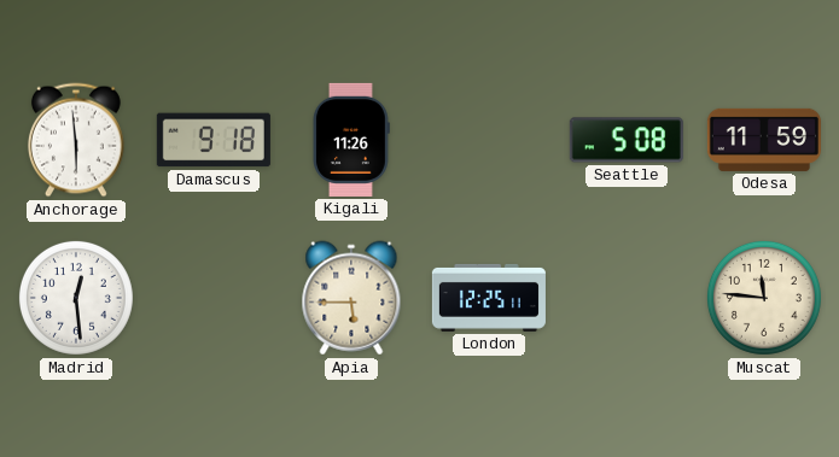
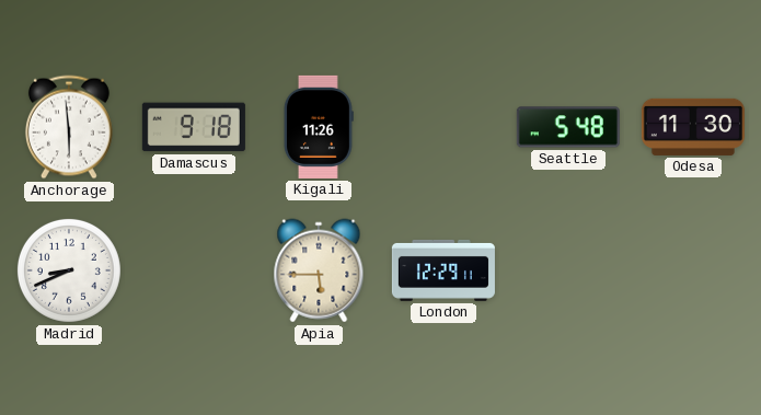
Seattle: 5:08 -> 5:48 (568, 127)
Odesa: 11:59 -> 11:30 (693, 127)
Madrid: 12:29 -> 8:41 (69, 270)
London: 12:25 -> 12:29 (443, 270)
Muscat: 11:46 -> none (764, 298)
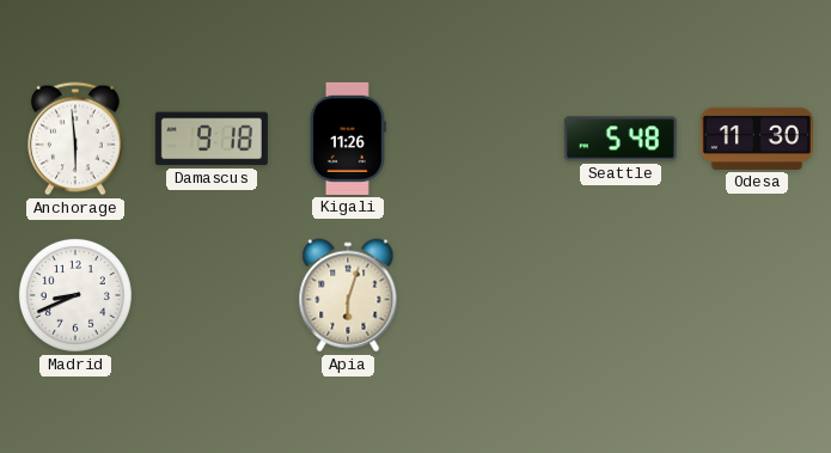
Apia: 5:45 -> 6:03 (348, 295)
London: 12:29 -> none (443, 270)
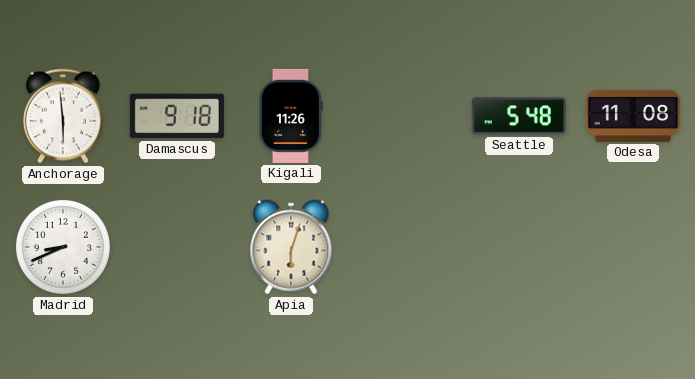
Odesa: 11:30 -> 11:08 (633, 116)
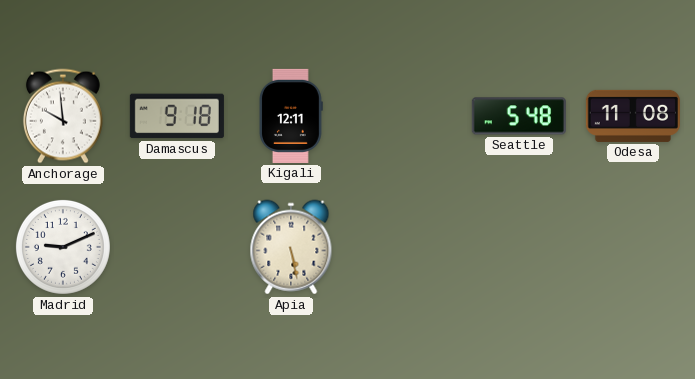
Anchorage: 5:59 -> 9:59 (63, 116)
Kigali: 11:26 -> 12:11 (291, 116)
Madrid: 8:41 -> 9:11 (63, 247)
Apia: 6:03 -> 5:28 (291, 247)
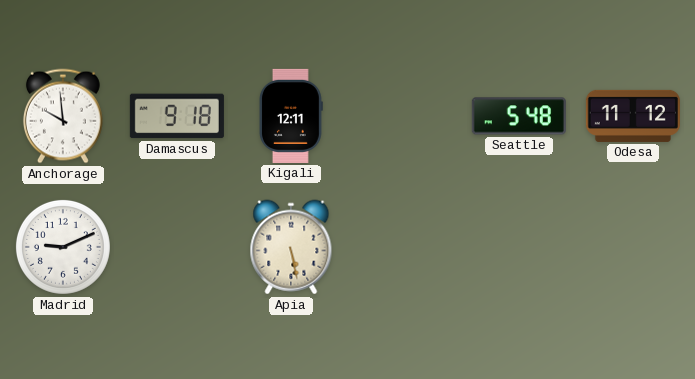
Odesa: 11:08 -> 11:12 (633, 116)
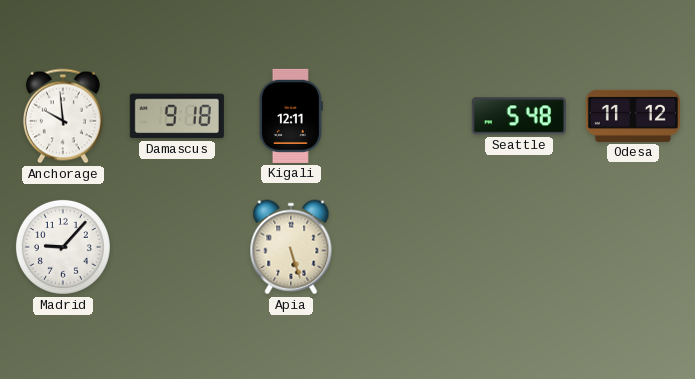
Madrid: 9:11 -> 9:07 (63, 247)
Apia: 5:28 -> 5:27 (291, 247)
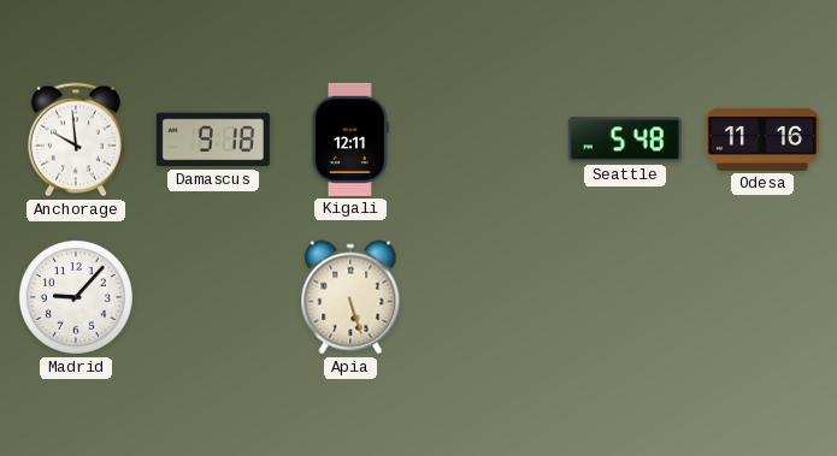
Odesa: 11:12 -> 11:16 (762, 140)
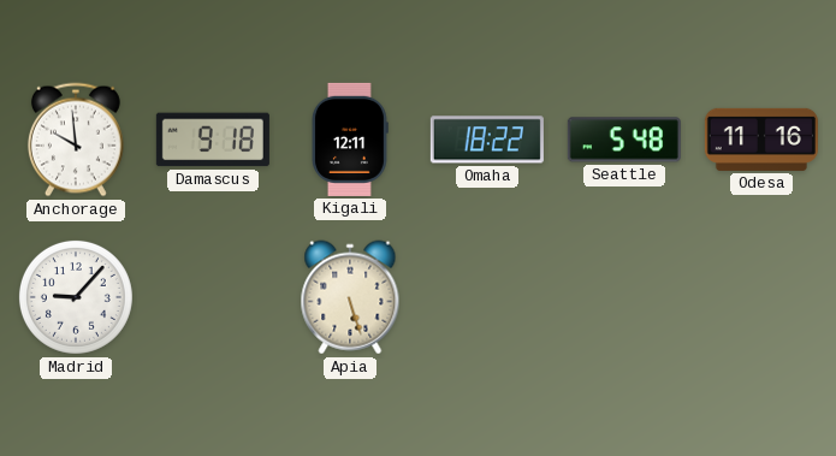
Omaha: none -> 18:22 (487, 140)
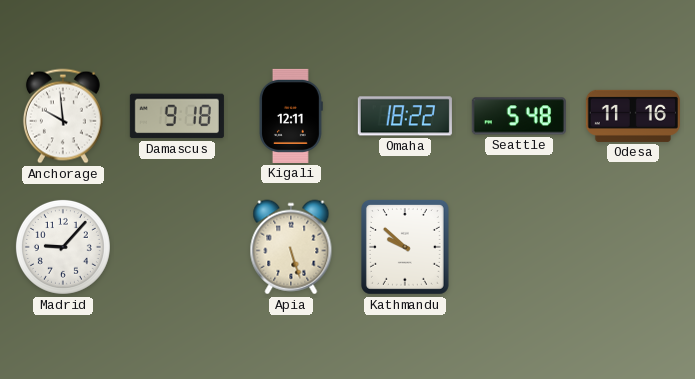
Kathmandu: none -> 9:52 (405, 247)
